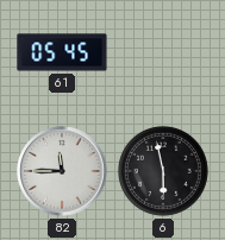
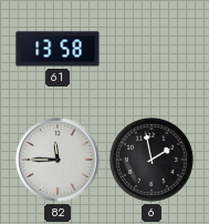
61: 05:45 -> 13:58 (58, 49)
6: 5:58 -> 1:58 (151, 160)
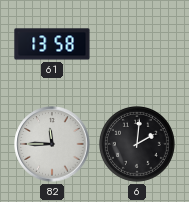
6: 1:58 -> 2:01 (137, 144)
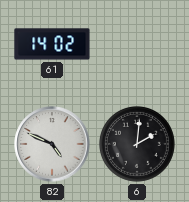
61: 13:58 -> 14:02 (52, 44)
82: 11:45 -> 4:49 (52, 144)
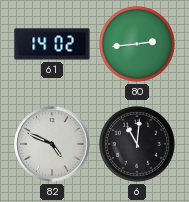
80: none -> 2:44 (137, 44)
6: 2:01 -> 11:01 (137, 144)
